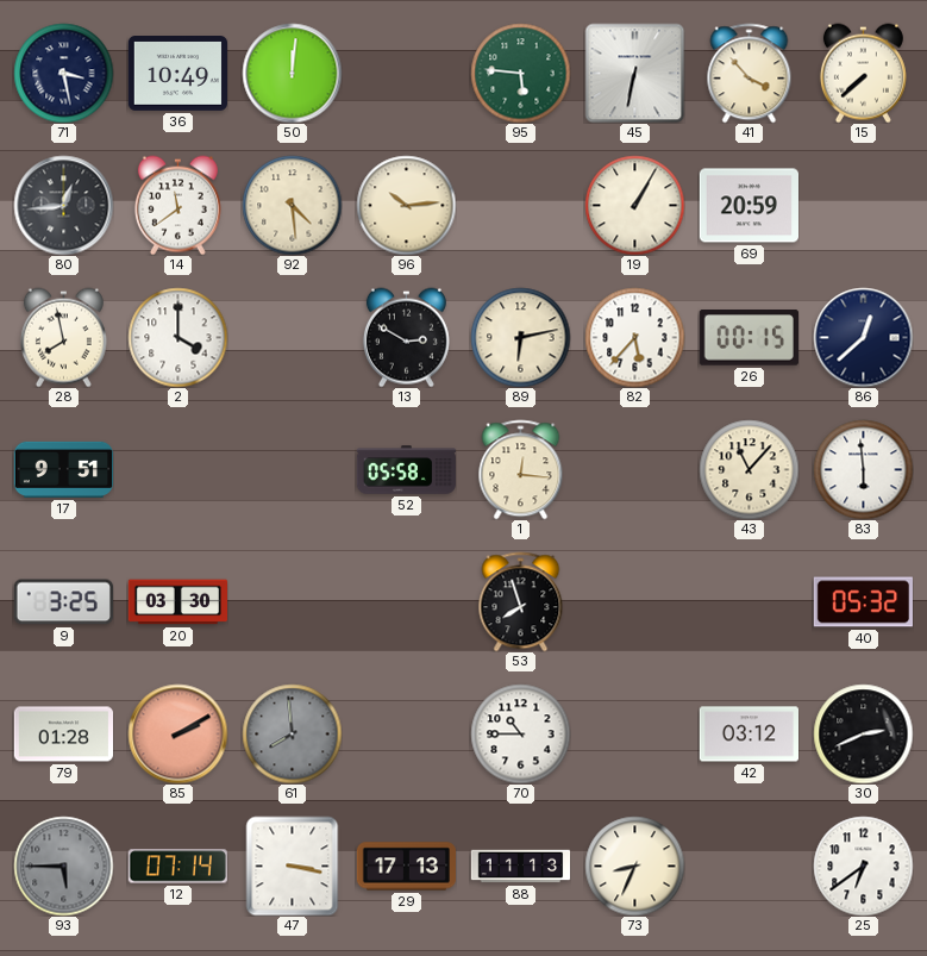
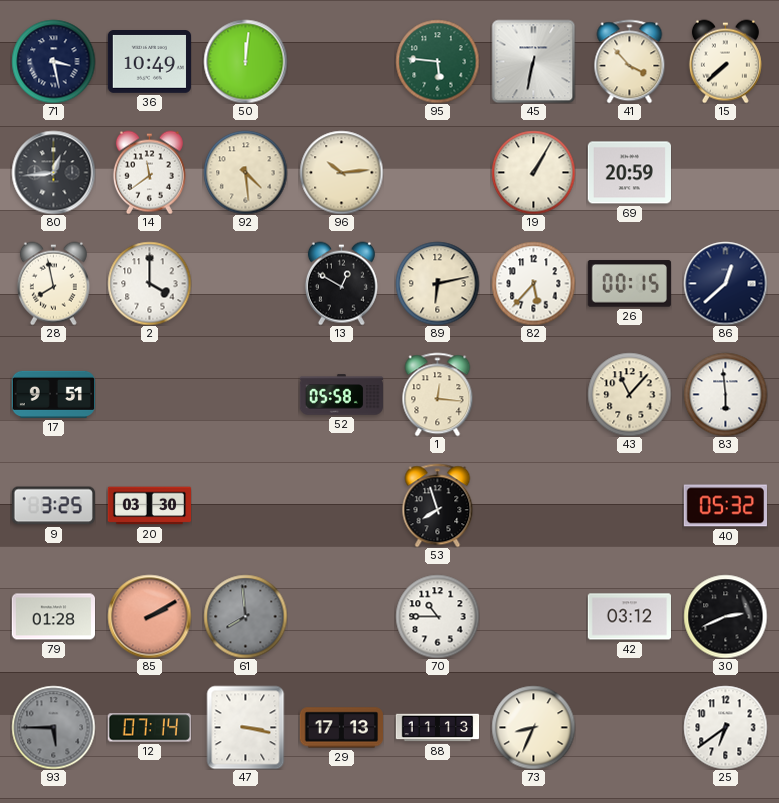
13: 2:50 -> 12:50 (341, 283)
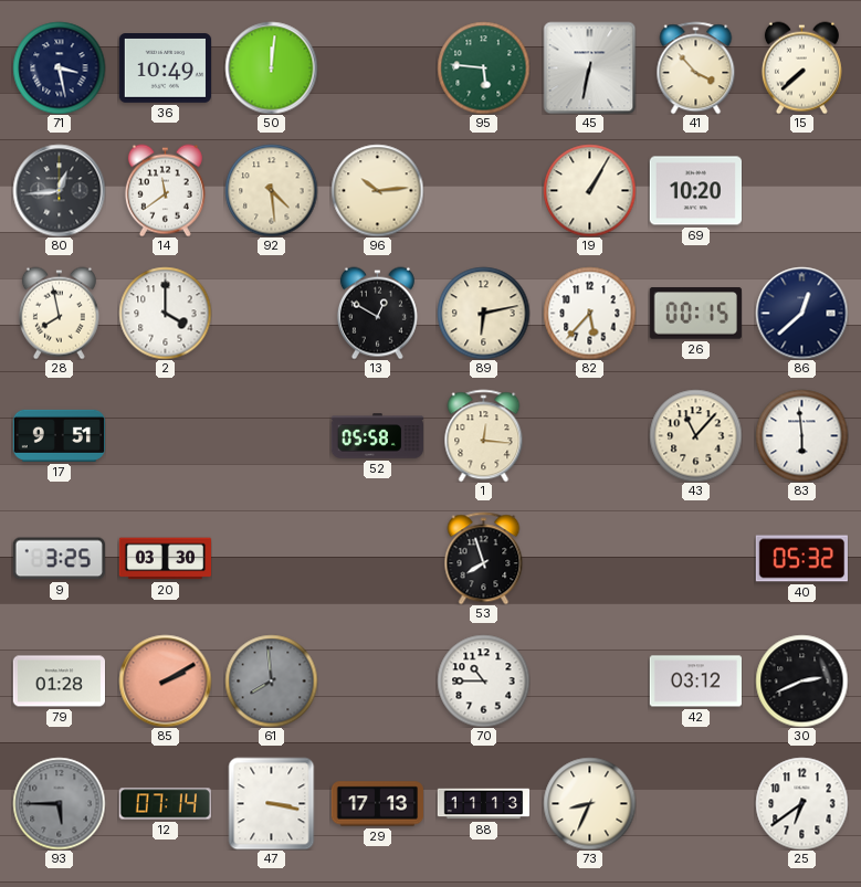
69: 20:59 -> 10:20 (695, 191)
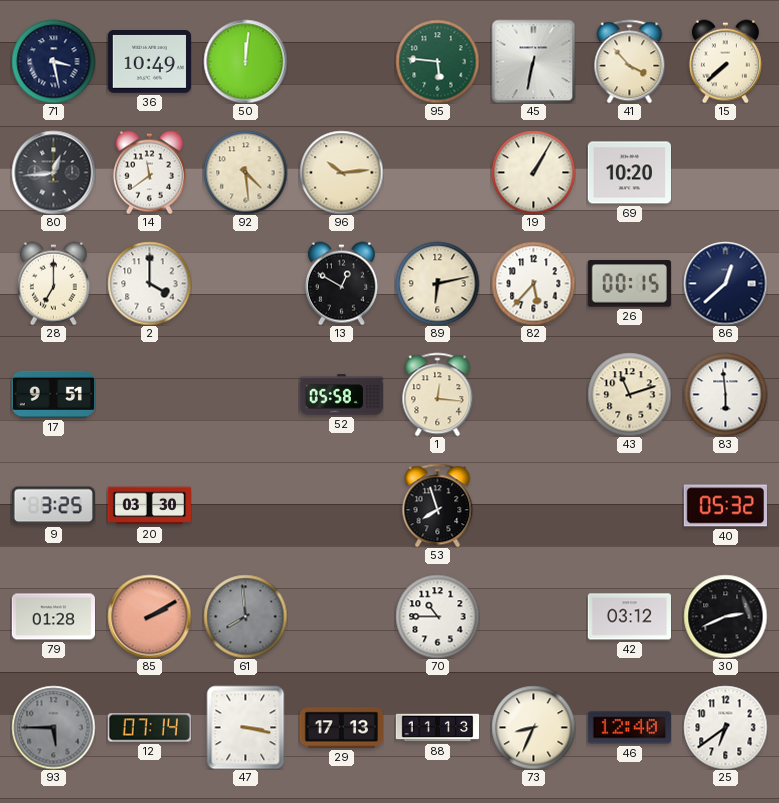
28: 7:58 -> 7:00 (53, 283)
43: 11:07 -> 11:12 (629, 394)
46: none -> 12:40 (629, 728)
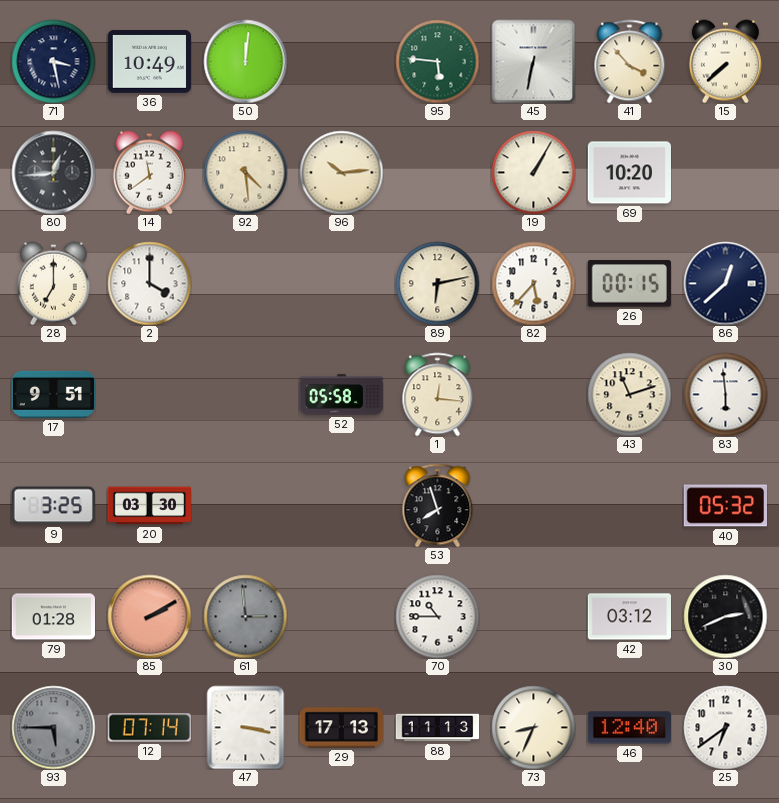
13: 12:50 -> none (341, 283)
61: 7:59 -> 2:59 (245, 616)
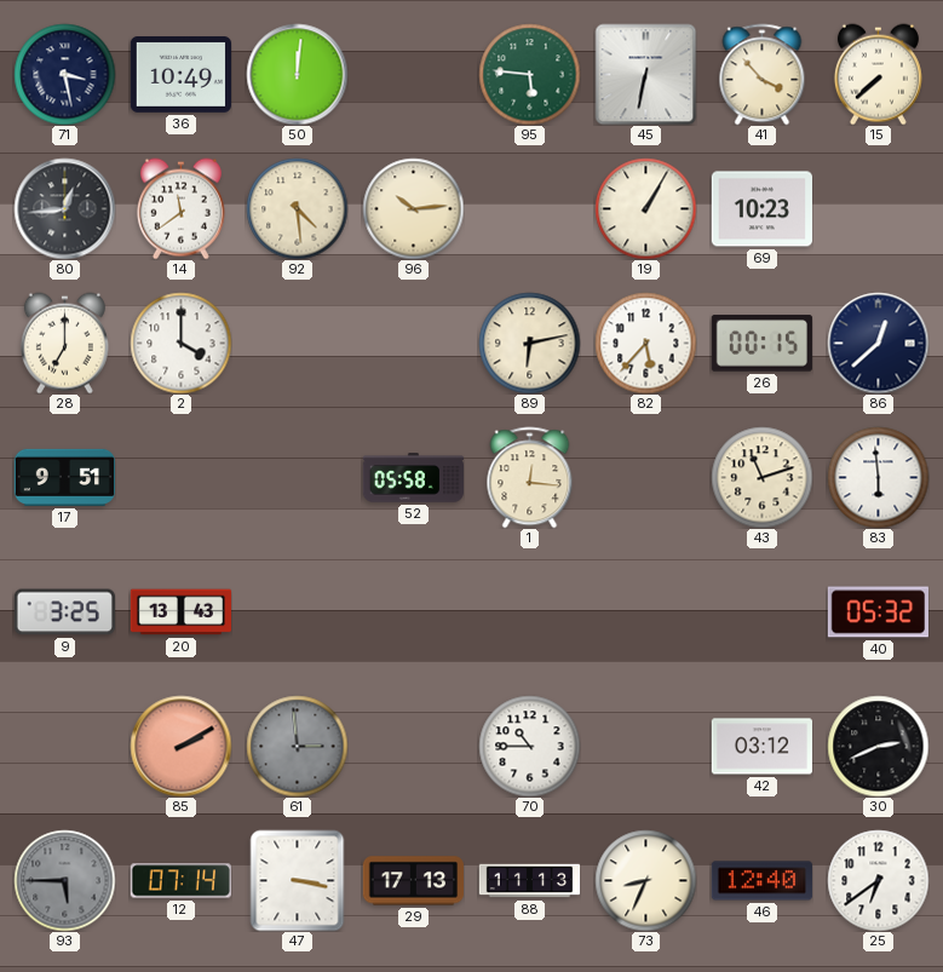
69: 10:20 -> 10:23 (761, 209)
20: 03:30 -> 13:43 (180, 612)
53: 7:57 -> none (438, 505)
79: 01:28 -> none (53, 617)
